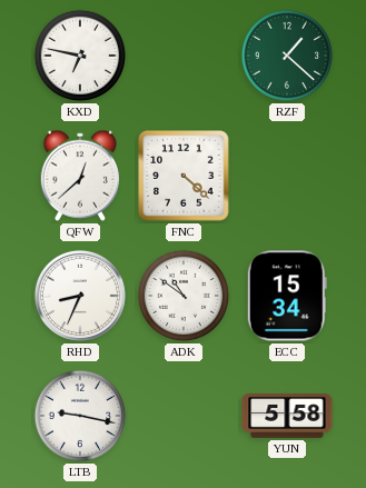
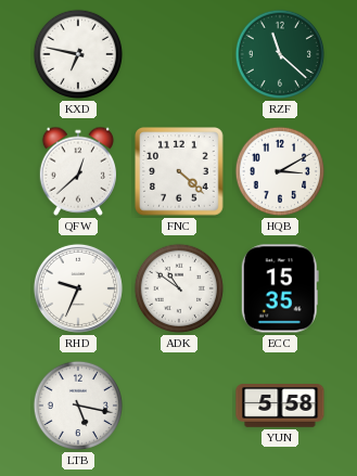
RZF: 1:22 -> 11:22 (280, 54)
HQB: none -> 3:10 (280, 171)
RHD: 8:34 -> 9:34 (78, 288)
ECC: 15:34 -> 15:35 (280, 288)
LTB: 9:17 -> 5:17 (78, 406)
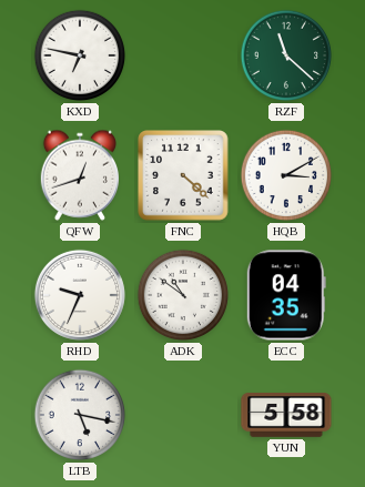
QFW: 12:38 -> 12:42 (79, 175)
ECC: 15:35 -> 04:35 (286, 295)
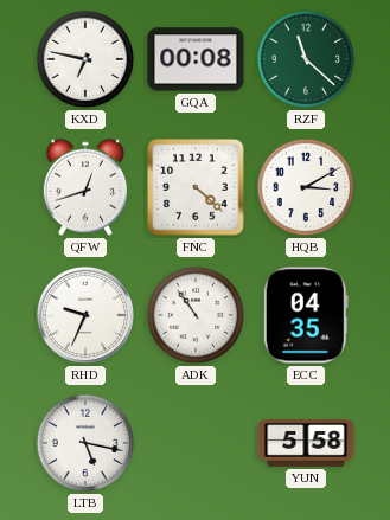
GQA: none -> 00:08 (196, 59)
ADK: 10:51 -> 10:54 (196, 315)
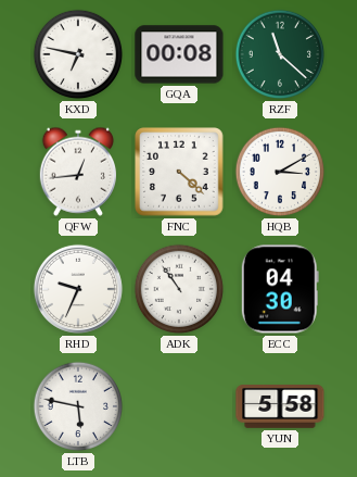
QFW: 12:42 -> 12:44 (77, 172)
ECC: 04:35 -> 04:30 (280, 289)
LTB: 5:17 -> 5:47 (78, 406)
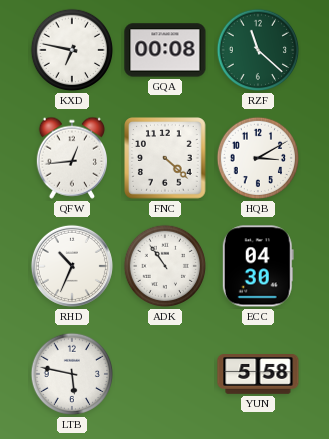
RHD: 9:34 -> 10:34 (72, 266)
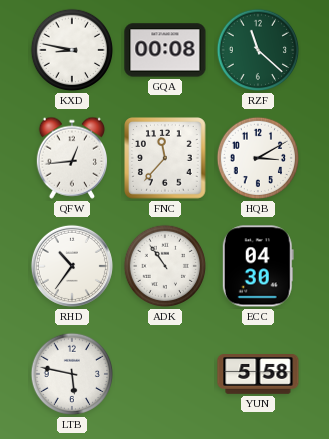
KXD: 6:47 -> 8:47 (72, 50)
FNC: 4:22 -> 11:37 (165, 158)
RHD: 10:34 -> 10:36 (72, 266)
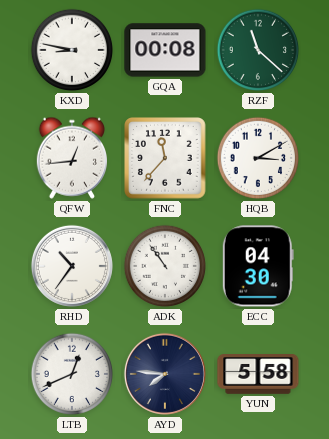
LTB: 5:47 -> 12:41 (72, 374)
AYD: none -> 7:46 (165, 374)
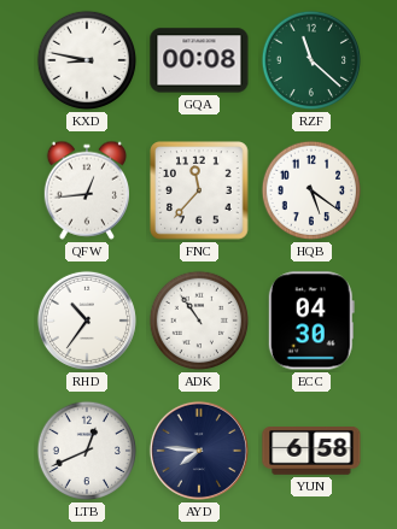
HQB: 3:10 -> 5:21 (311, 190)
YUN: 5:58 -> 6:58 (311, 451)
